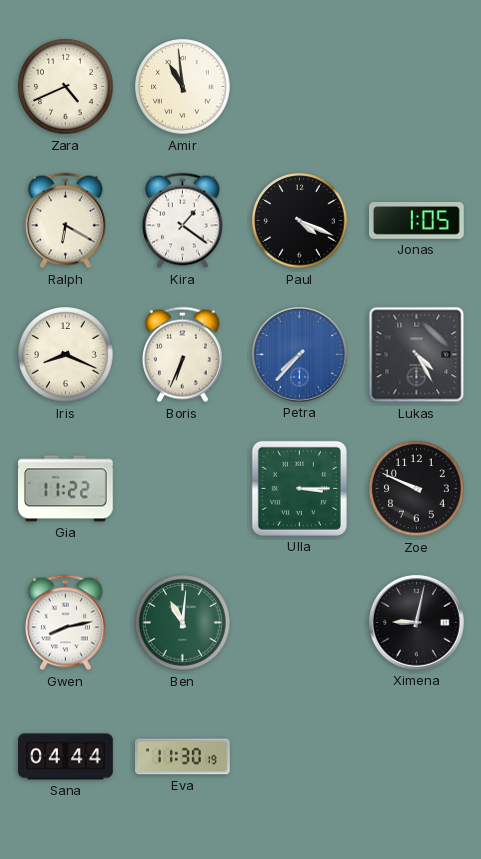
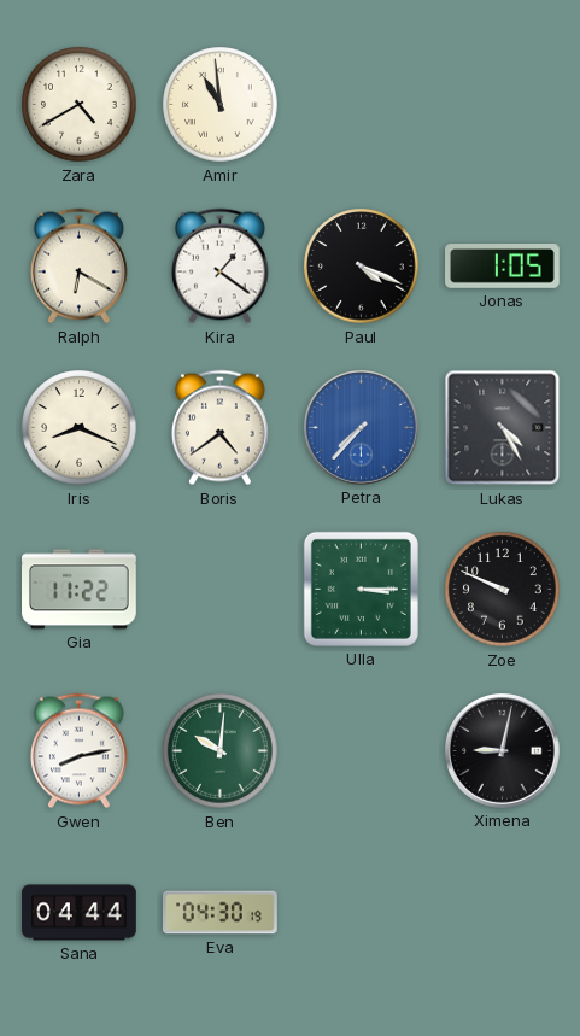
Zara: 4:41 -> 4:40 (80, 105)
Boris: 6:34 -> 4:39 (219, 428)
Ben: 11:01 -> 10:01 (221, 751)
Eva: 11:30 -> 04:30 (221, 913)
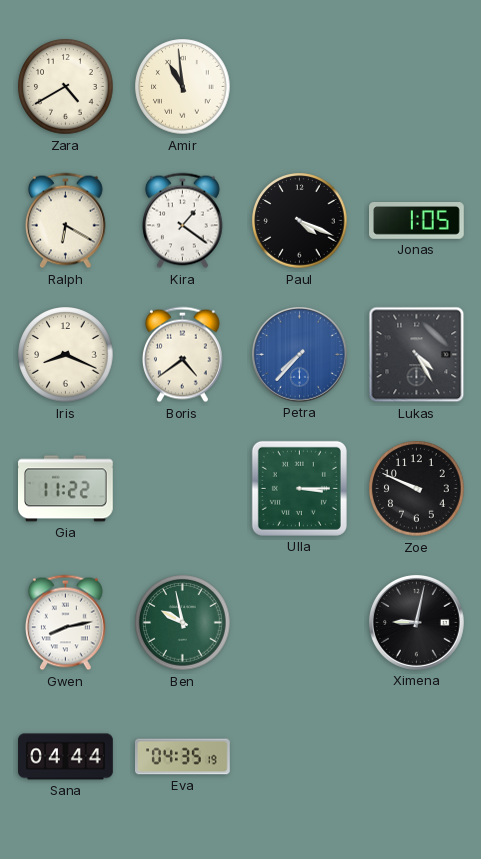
Ben: 10:01 -> 9:58 (183, 623)
Eva: 04:30 -> 04:35 (183, 757)
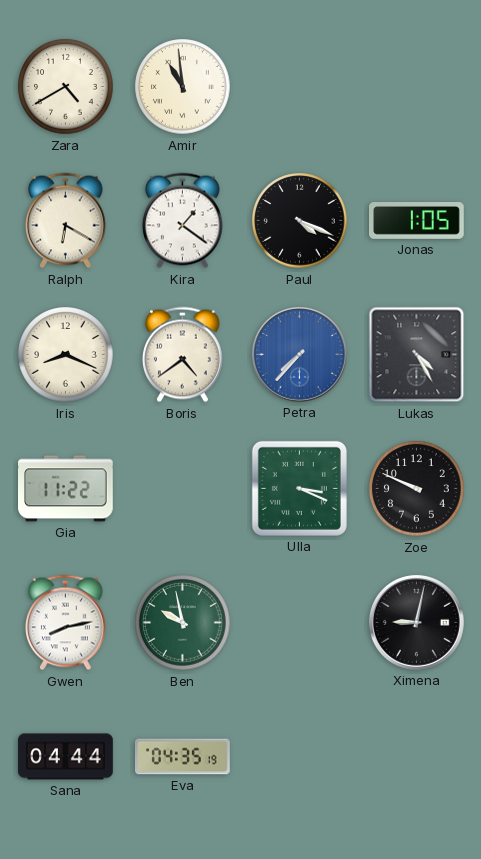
Ulla: 3:15 -> 3:19 (299, 488)
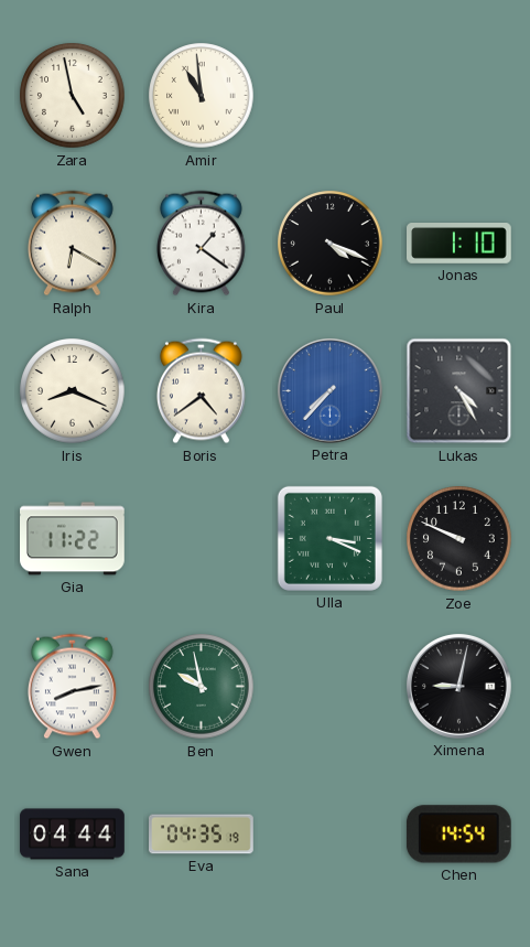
Zara: 4:40 -> 4:58 (73, 96)
Jonas: 1:05 -> 1:10 (459, 244)
Chen: none -> 14:54 (458, 835)
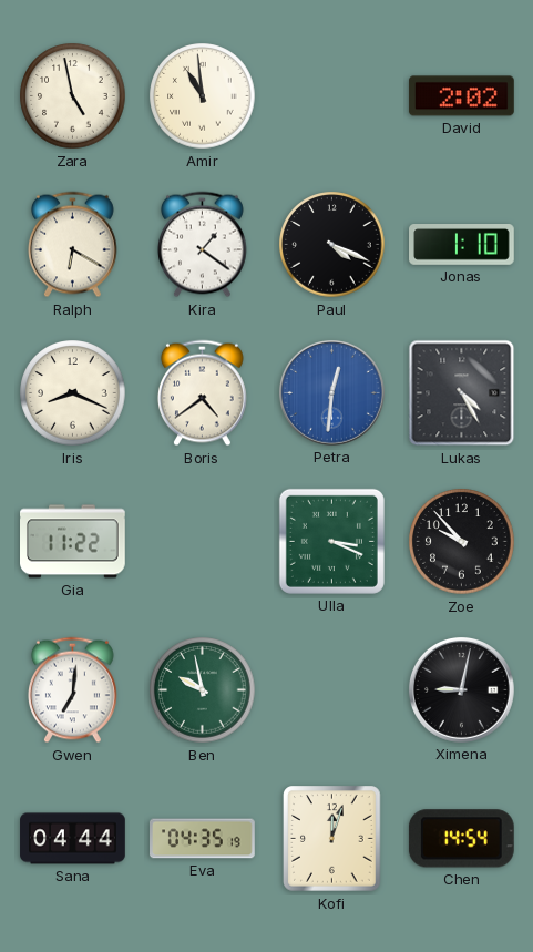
David: none -> 2:02 (461, 96)
Petra: 7:37 -> 12:31 (332, 393)
Zoe: 9:49 -> 9:53 (462, 542)
Gwen: 8:13 -> 7:01 (72, 690)
Kofi: none -> 12:03 (332, 839)
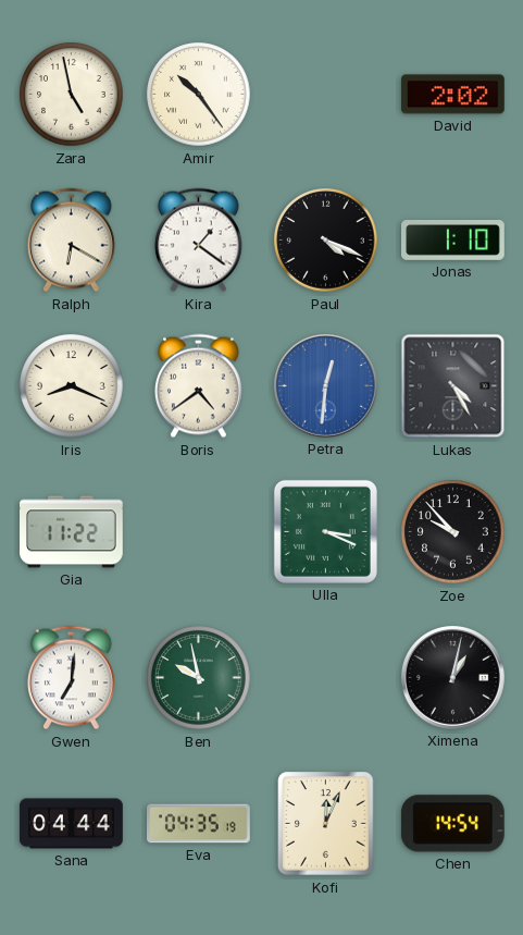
Amir: 10:59 -> 10:24 (199, 95)
Ximena: 9:02 -> 1:02 (453, 678)
Kofi: 12:03 -> 12:04 (326, 824)
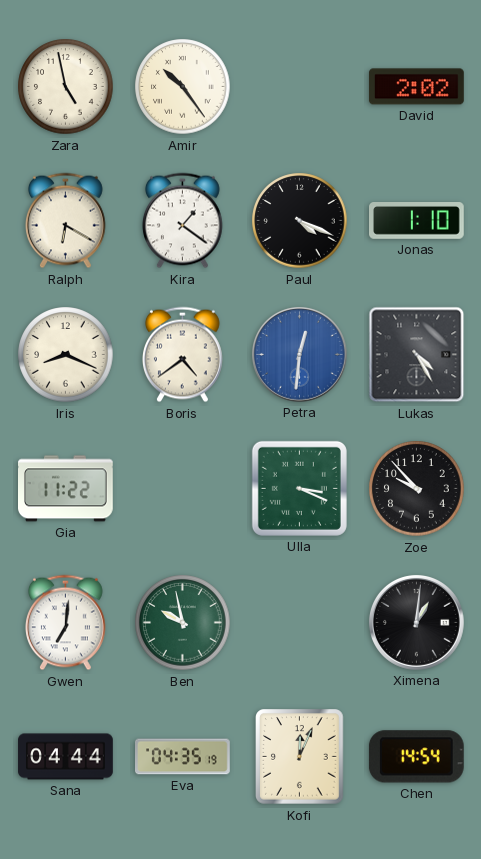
Ximena: 1:02 -> 1:01 (417, 623)
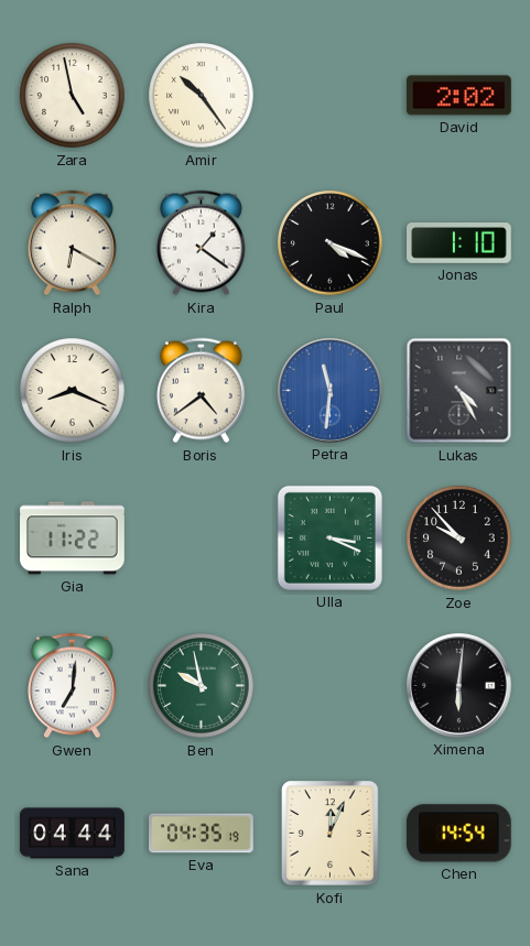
Petra: 12:31 -> 11:31 (331, 391)
Ximena: 1:01 -> 6:01 (459, 686)
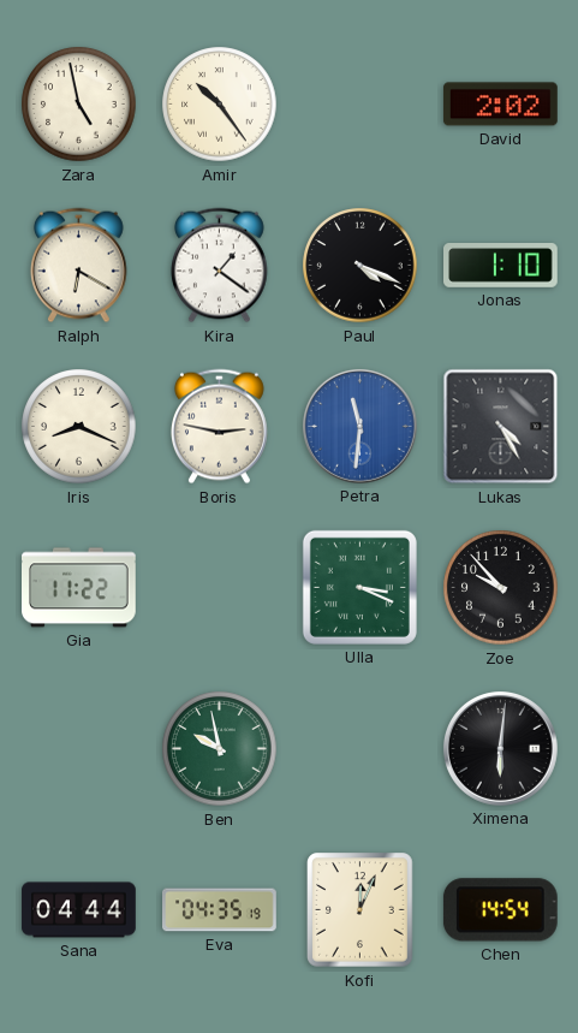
Boris: 4:39 -> 2:47 (219, 427)
Gwen: 7:01 -> none (72, 686)
